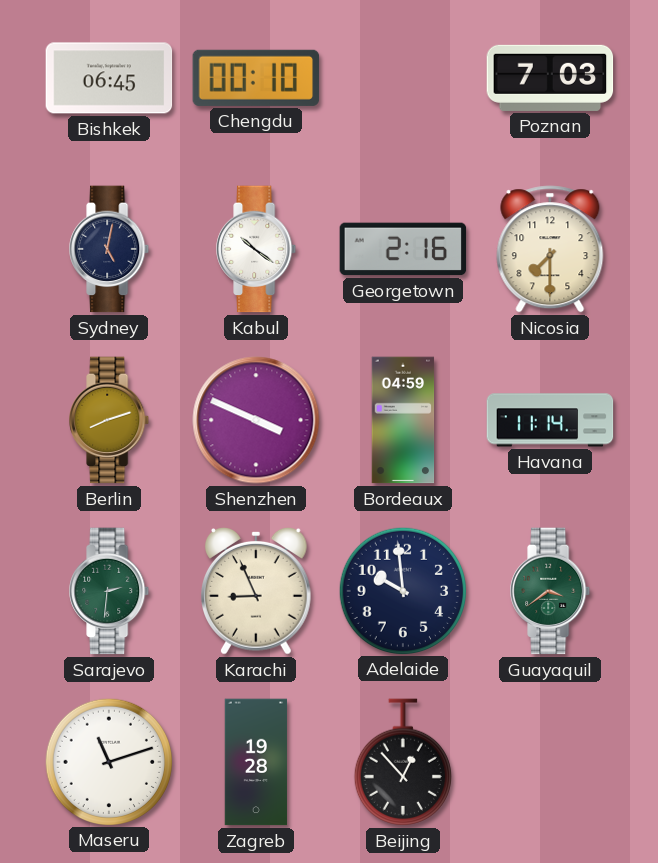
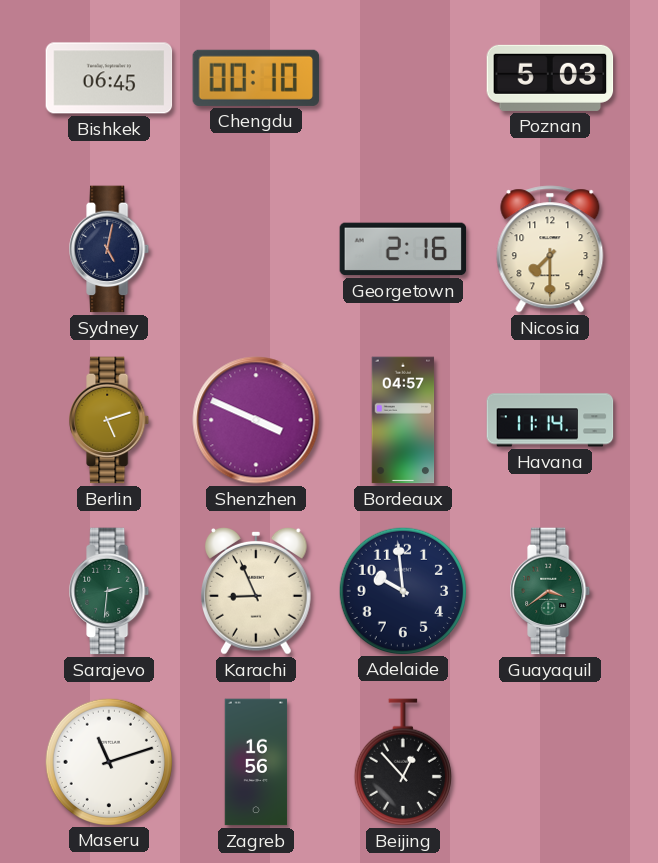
Poznan: 7:03 -> 5:03 (550, 78)
Kabul: 10:21 -> none (257, 249)
Berlin: 8:12 -> 5:12 (110, 420)
Bordeaux: 04:59 -> 04:57 (403, 420)
Zagreb: 19:28 -> 16:56 (256, 762)
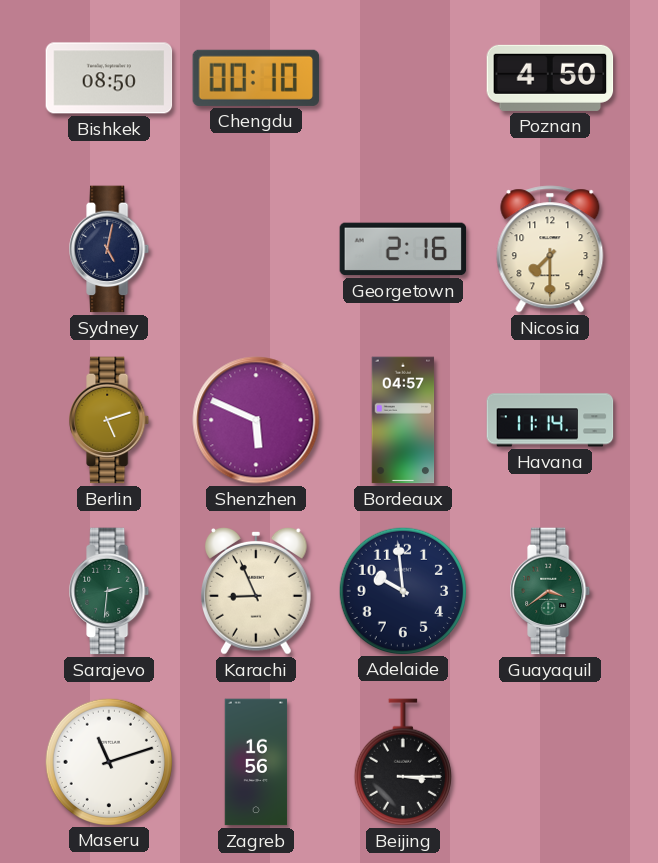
Bishkek: 06:45 -> 08:50 (109, 78)
Poznan: 5:03 -> 4:50 (550, 78)
Shenzhen: 3:49 -> 5:49 (256, 420)
Beijing: 12:53 -> 3:15 (403, 762)
